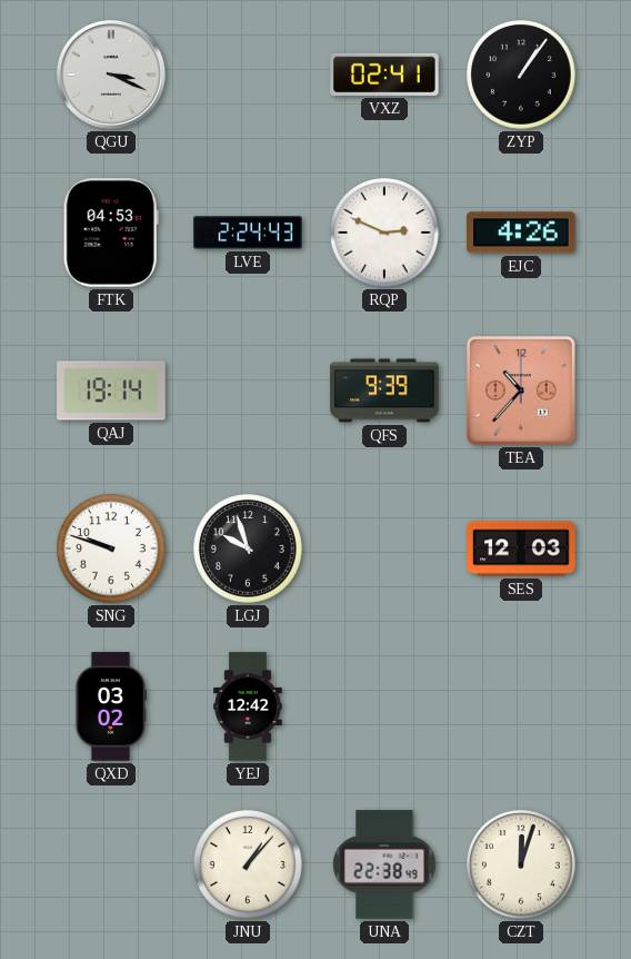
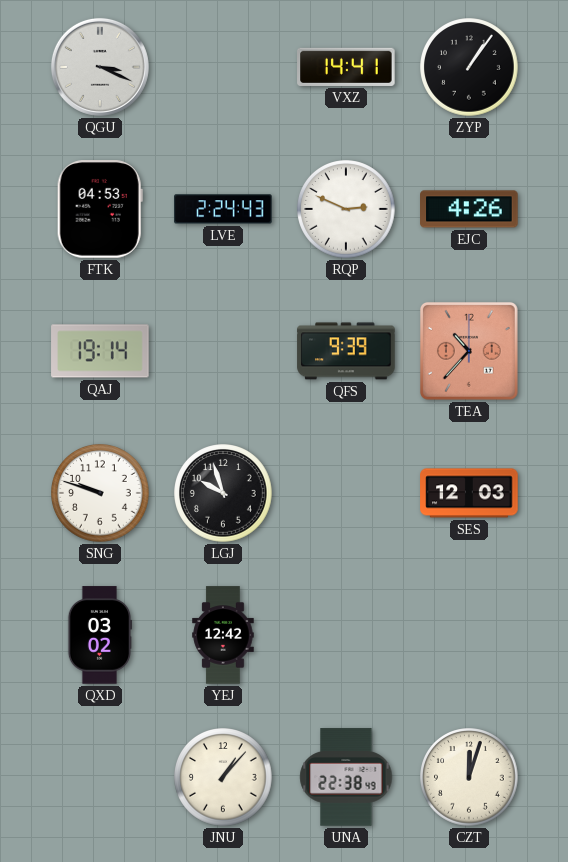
VXZ: 02:41 -> 14:41 (346, 67)
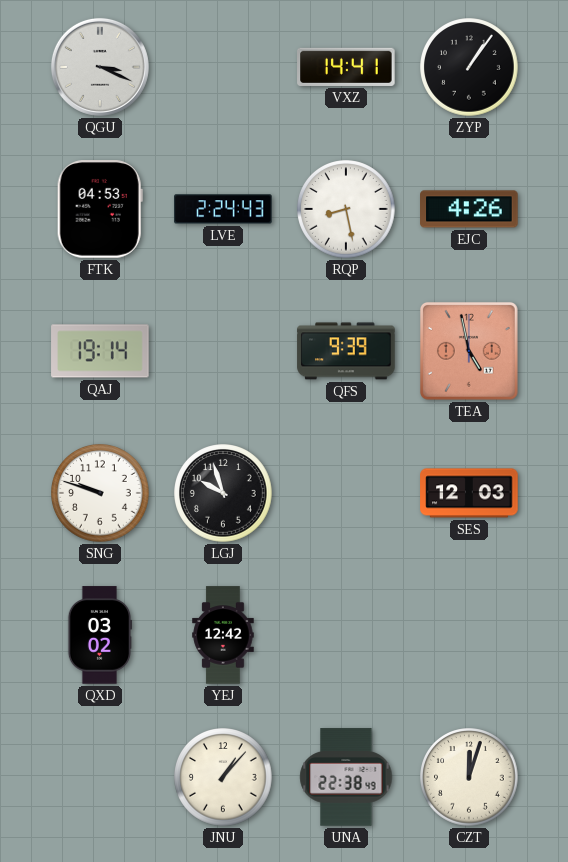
RQP: 2:49 -> 8:28 (346, 209)
TEA: 10:37 -> 4:58 (469, 351)
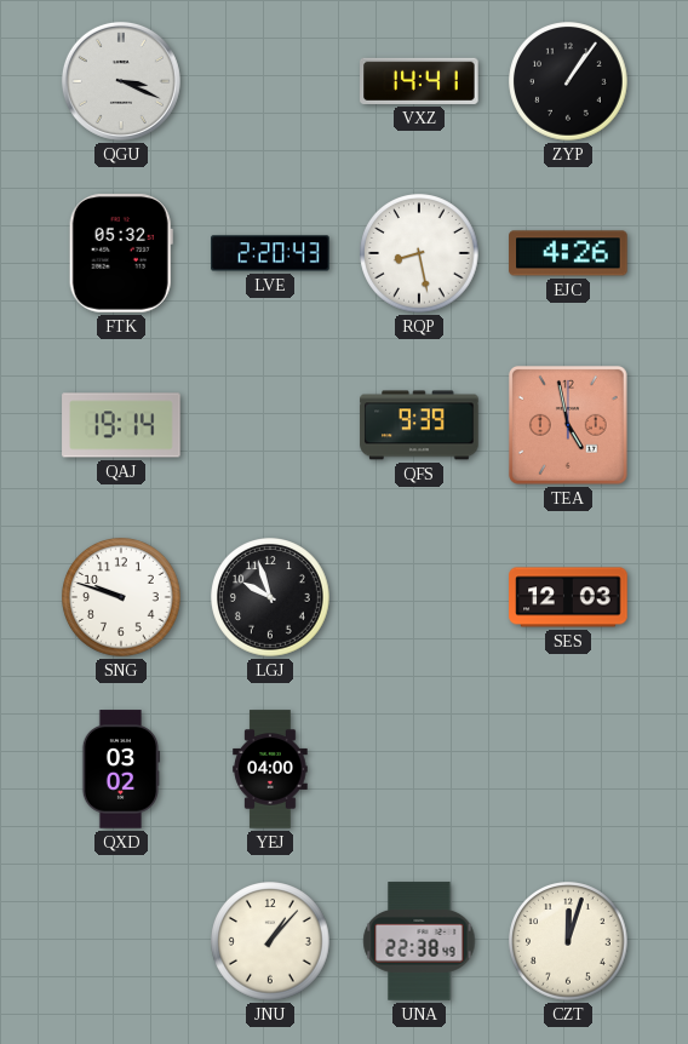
FTK: 04:53 -> 05:32 (121, 253)
LVE: 2:24 -> 2:20 (270, 253)
YEJ: 12:42 -> 04:00 (270, 769)
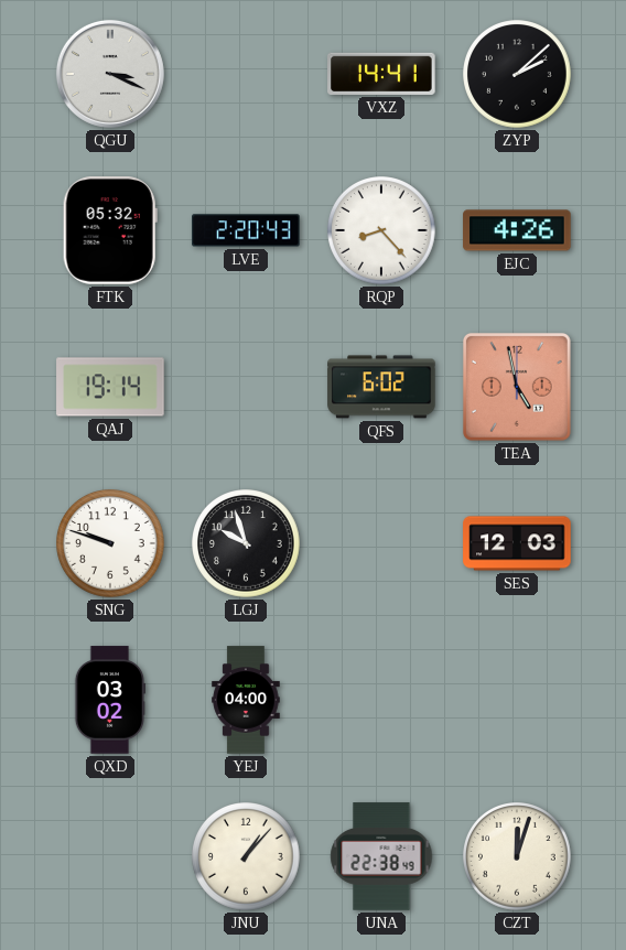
ZYP: 1:06 -> 2:08 (517, 74)
RQP: 8:28 -> 8:23 (381, 230)
QFS: 9:39 -> 6:02 (381, 387)
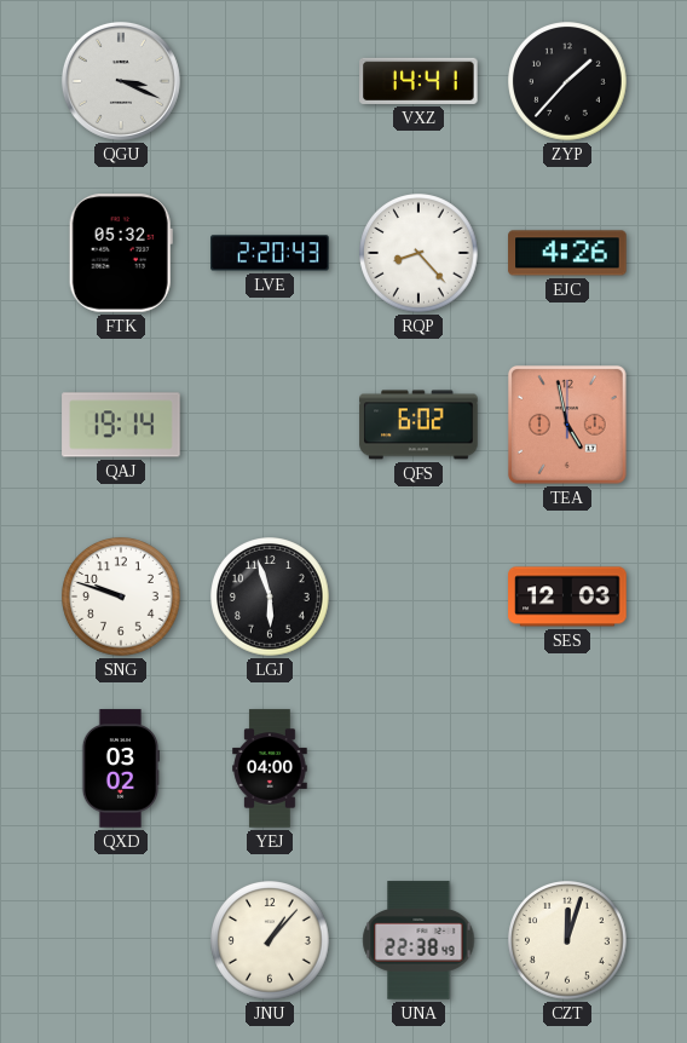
ZYP: 2:08 -> 1:37 (567, 81)
LGJ: 9:57 -> 5:57 (270, 597)
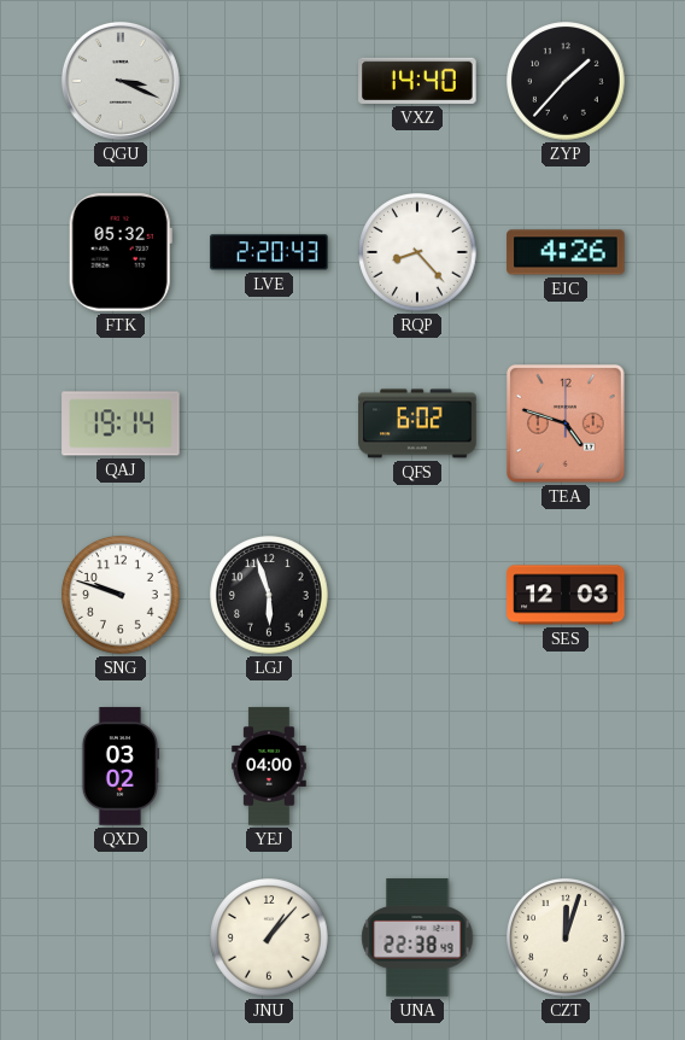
VXZ: 14:41 -> 14:40 (417, 81)
TEA: 4:58 -> 4:48 (566, 423)
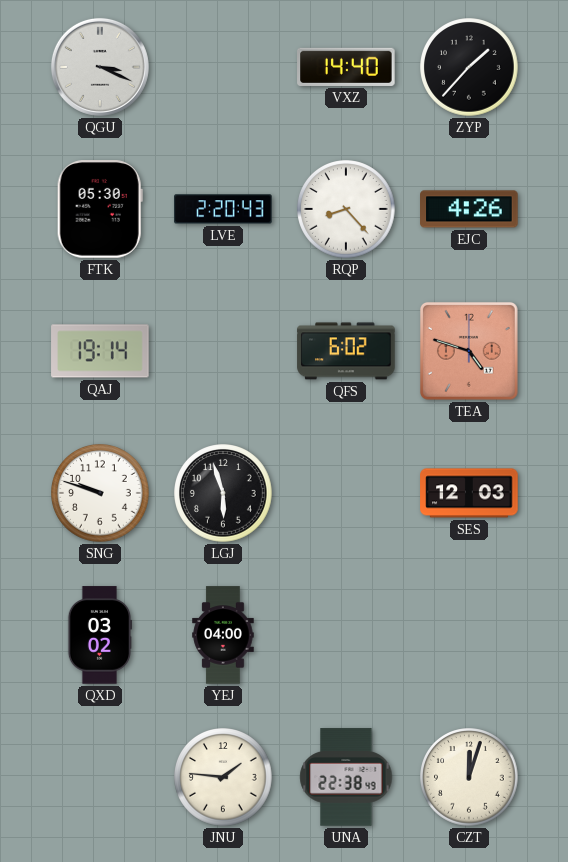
FTK: 05:32 -> 05:30 (100, 209)
JNU: 1:07 -> 1:46 (223, 777)
